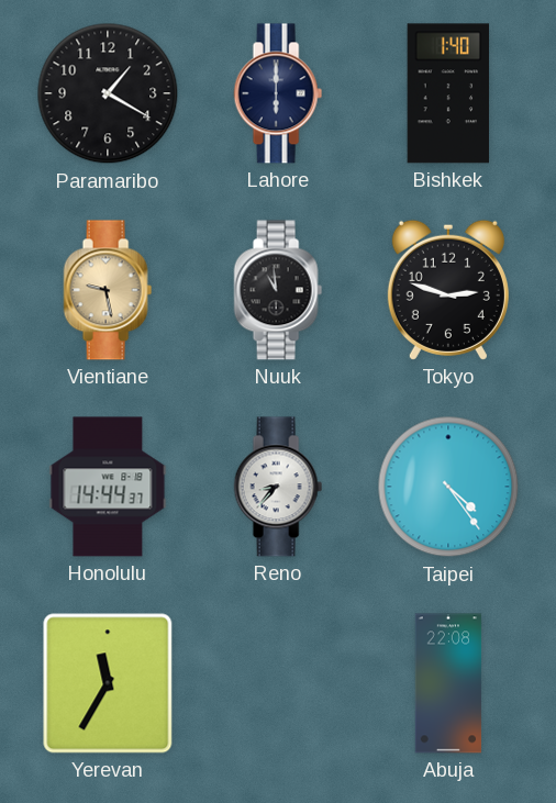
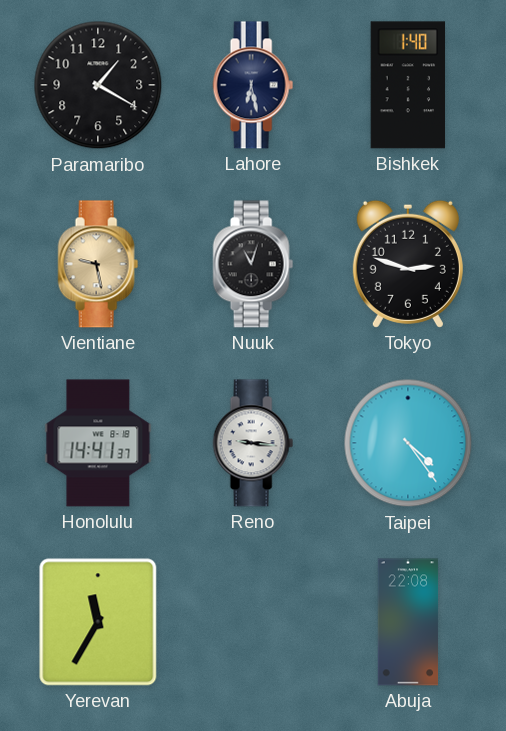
Lahore: 6:00 -> 6:28 (253, 85)
Nuuk: 10:59 -> 11:03 (253, 264)
Honolulu: 14:44 -> 14:41 (98, 443)
Reno: 8:37 -> 9:16 (253, 443)
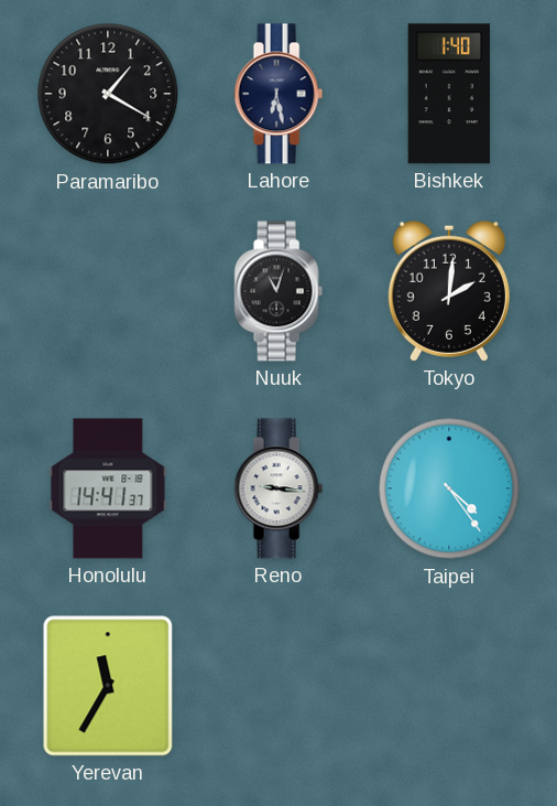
Vientiane: 9:28 -> none (98, 264)
Tokyo: 2:48 -> 2:01 (449, 291)
Abuja: 22:08 -> none (408, 622)
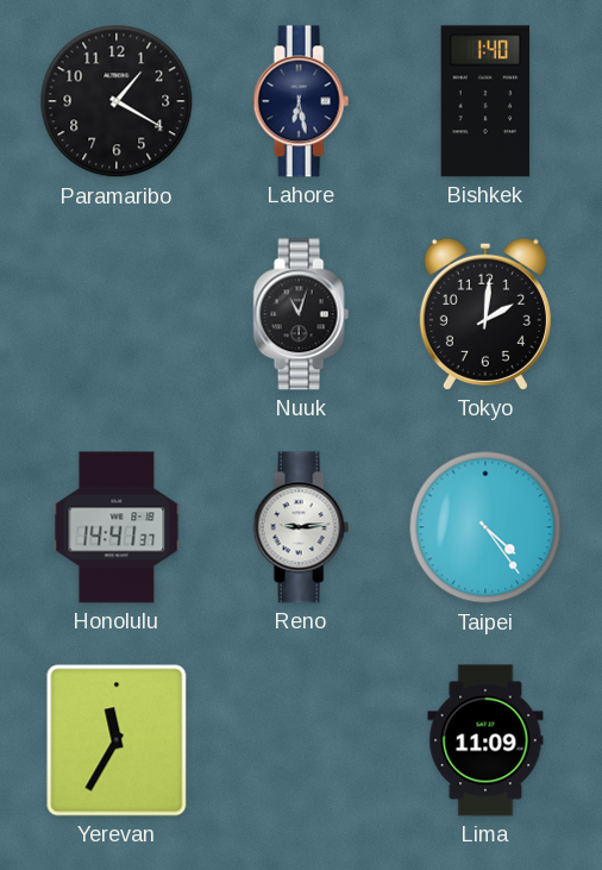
Reno: 9:16 -> 9:14 (301, 527)
Lima: none -> 11:09 (485, 740)
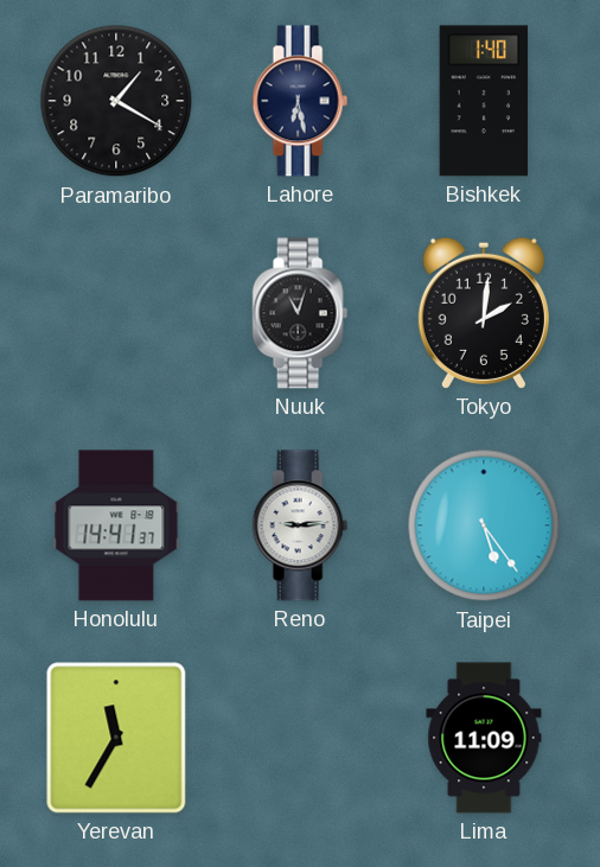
Taipei: 4:24 -> 5:24 (484, 525)
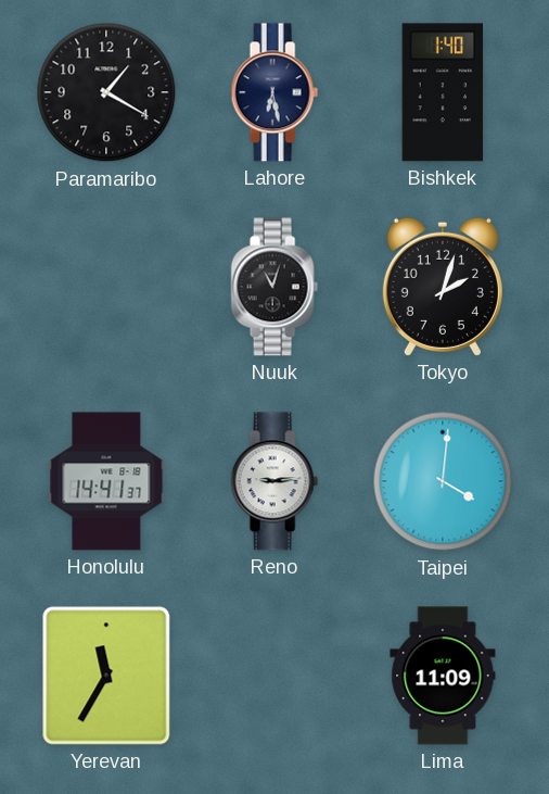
Tokyo: 2:01 -> 2:03 (443, 287)
Taipei: 5:24 -> 4:01 (443, 481)
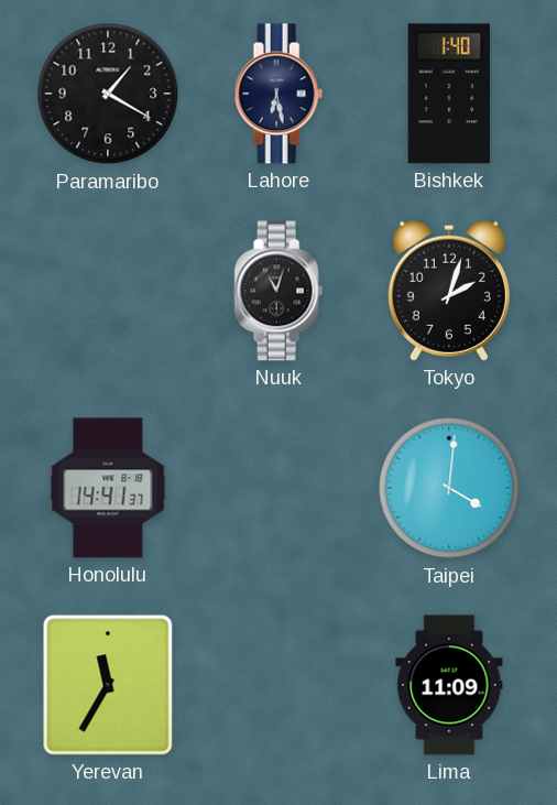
Reno: 9:14 -> none (274, 481)
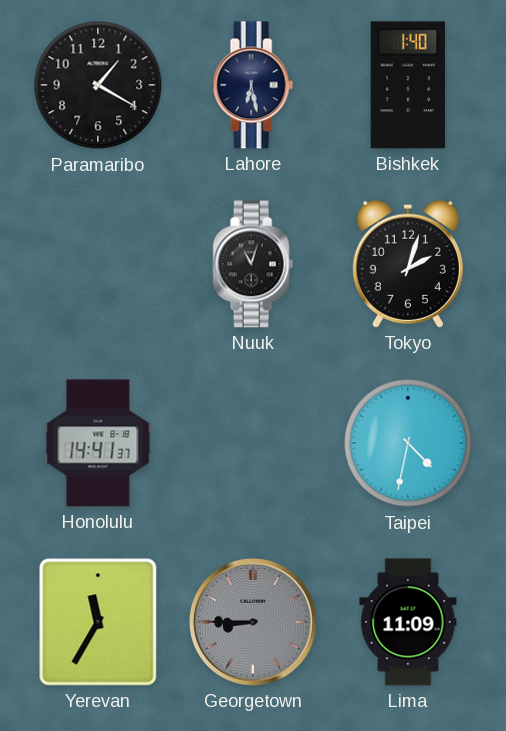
Taipei: 4:01 -> 4:32 (408, 443)
Georgetown: none -> 8:45 (253, 622)
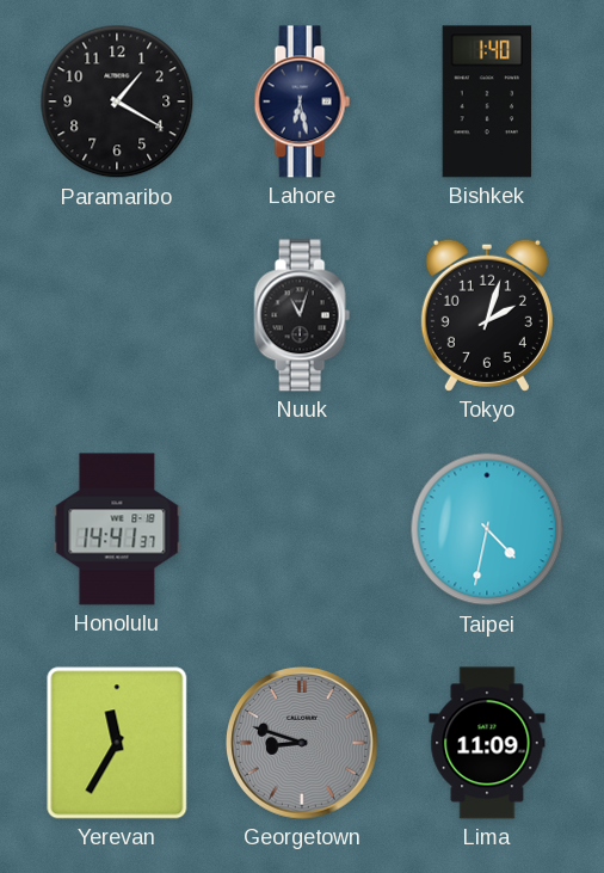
Georgetown: 8:45 -> 8:48 (302, 743)
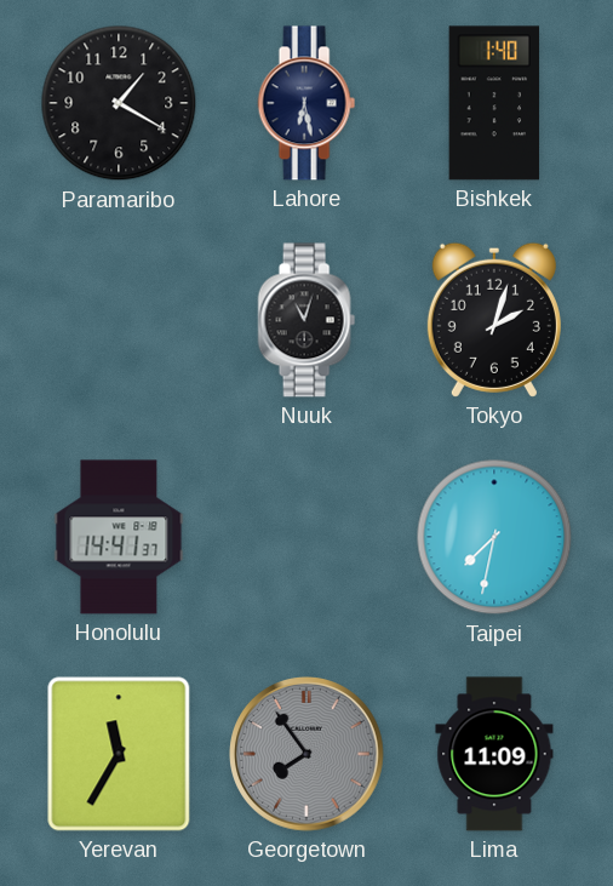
Taipei: 4:32 -> 7:32 (494, 537)
Georgetown: 8:48 -> 7:54 (306, 754)
